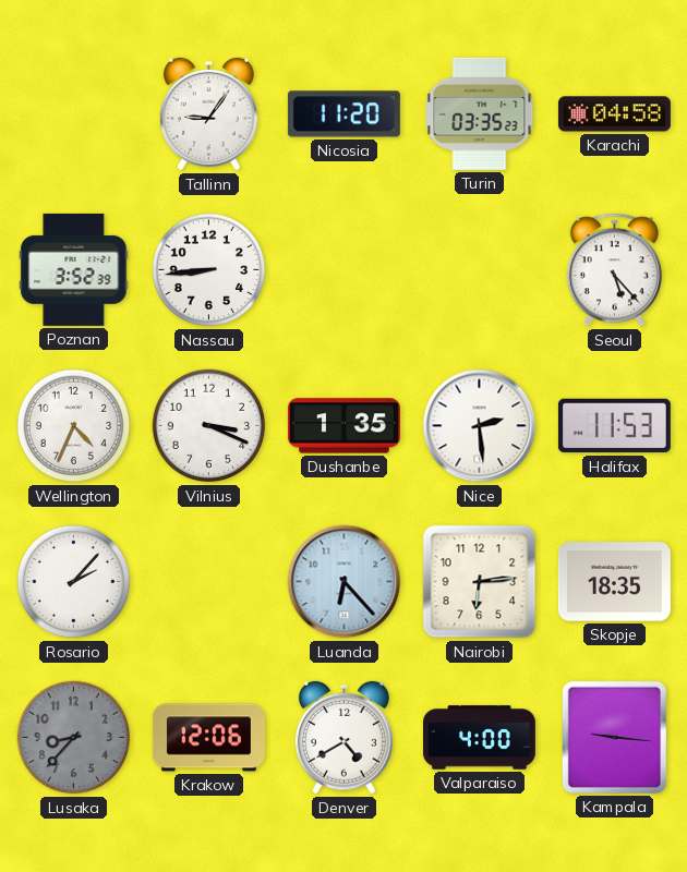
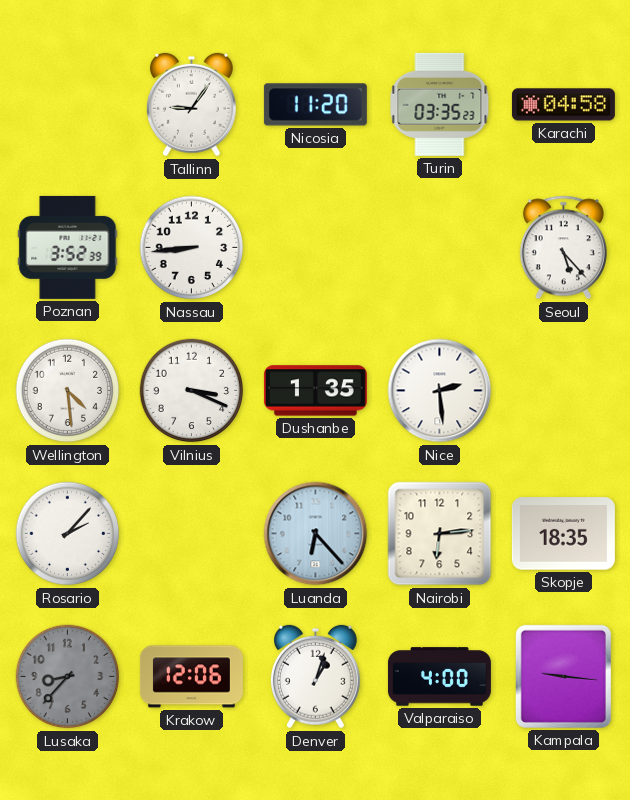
Wellington: 4:34 -> 4:29 (68, 391)
Halifax: 11:53 -> none (614, 426)
Denver: 4:40 -> 1:03 (315, 677)
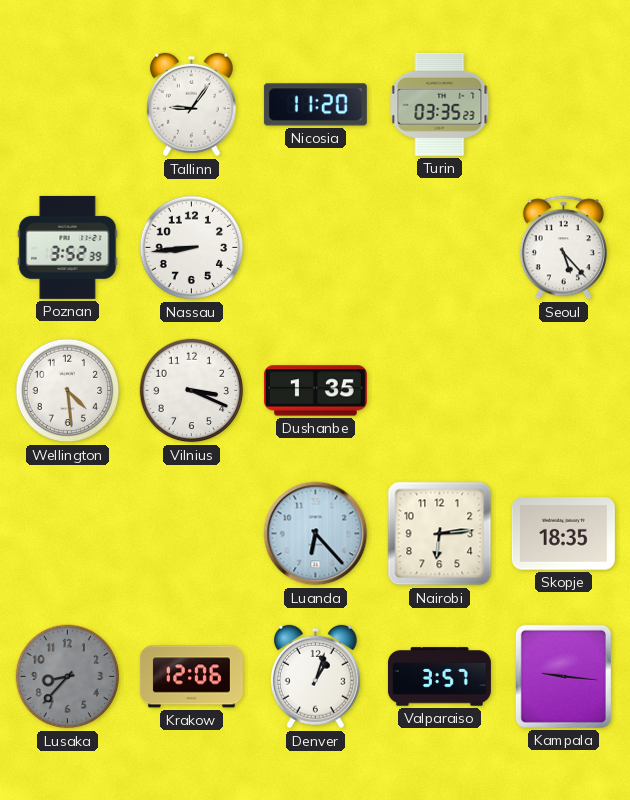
Karachi: 04:58 -> none (563, 105)
Nice: 2:29 -> none (440, 391)
Rosario: 2:07 -> none (68, 534)
Valparaiso: 4:00 -> 3:57 (439, 677)
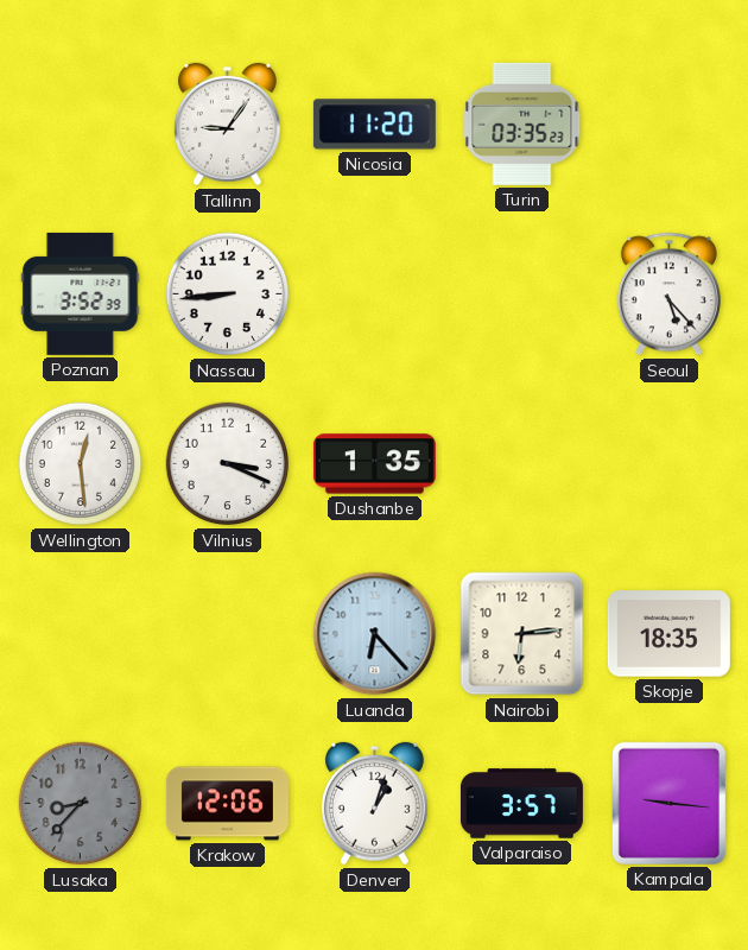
Wellington: 4:29 -> 12:29 (81, 464)
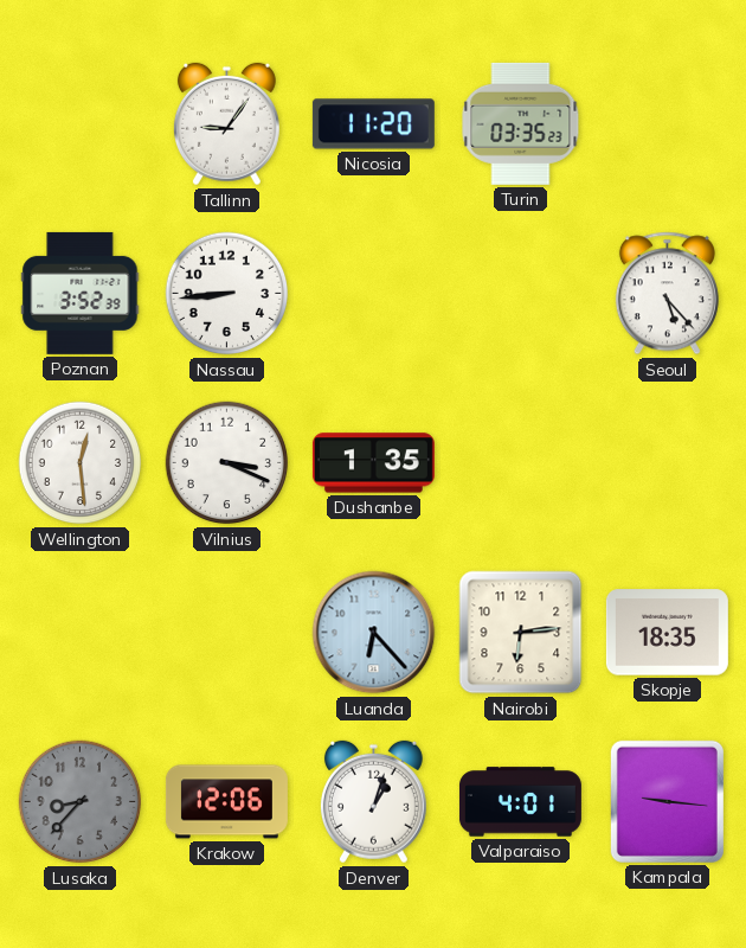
Valparaiso: 3:57 -> 4:01 (520, 802)
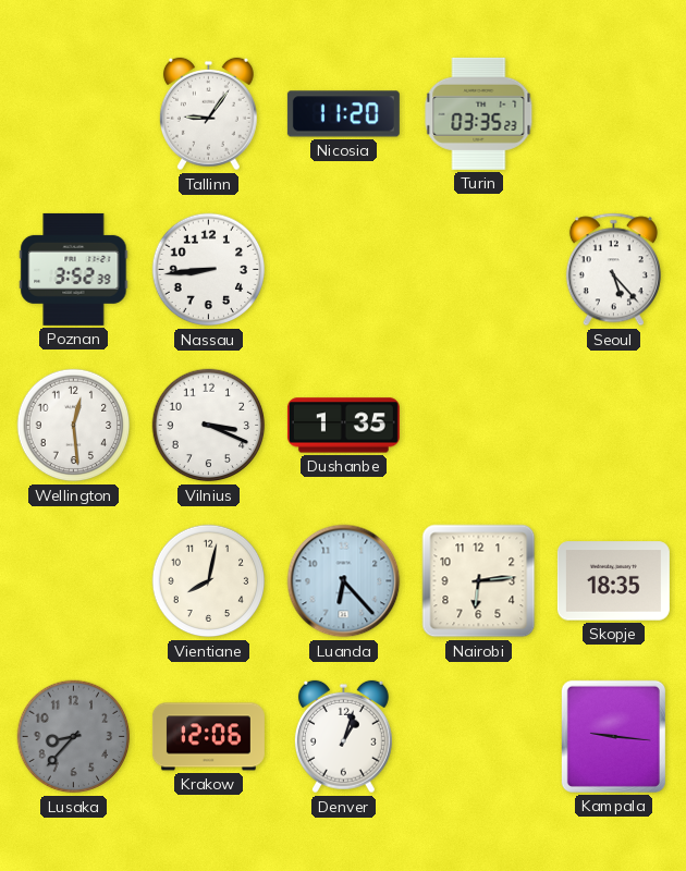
Vientiane: none -> 8:02 (209, 581)
Valparaiso: 4:01 -> none (520, 802)
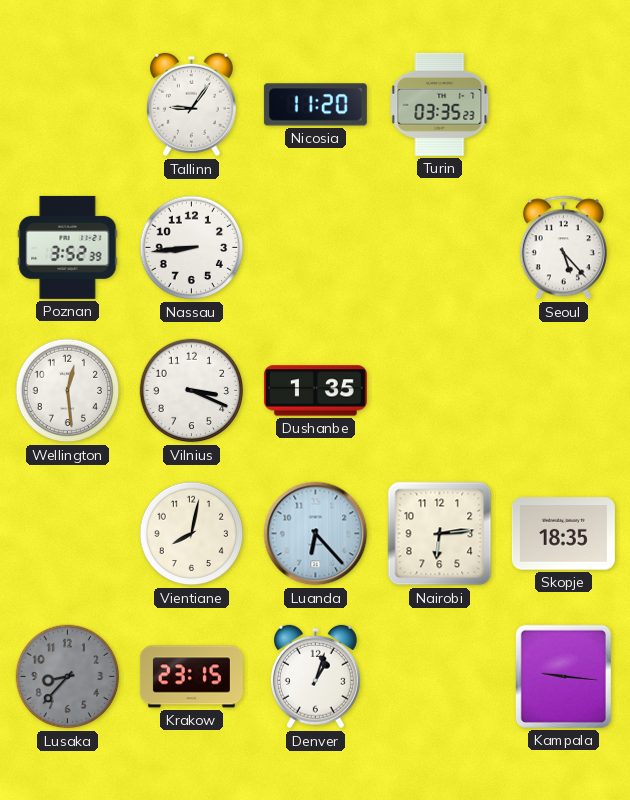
Krakow: 12:06 -> 23:15 (191, 677)
